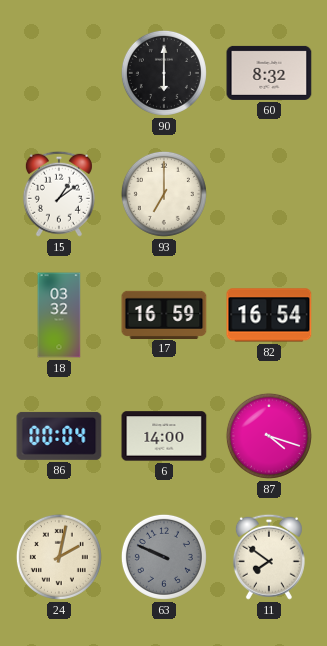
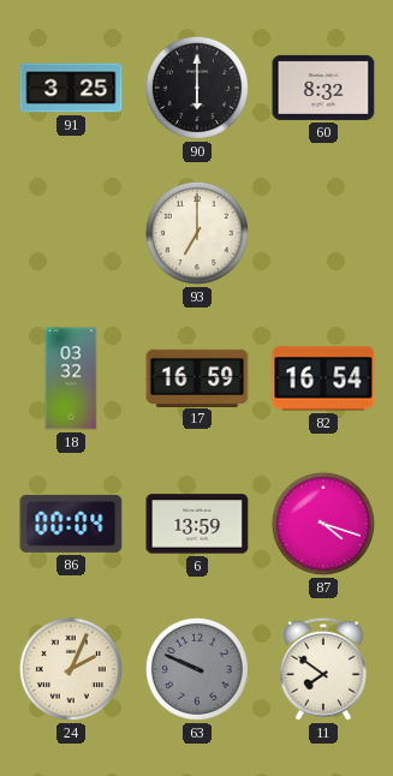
91: none -> 3:25 (71, 88)
15: 1:09 -> none (59, 194)
6: 14:00 -> 13:59 (197, 524)
24: 2:02 -> 2:04 (71, 669)
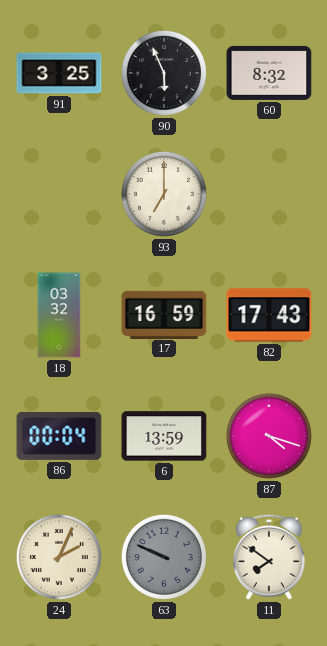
90: 6:00 -> 5:56 (164, 73)
82: 16:54 -> 17:43 (269, 315)
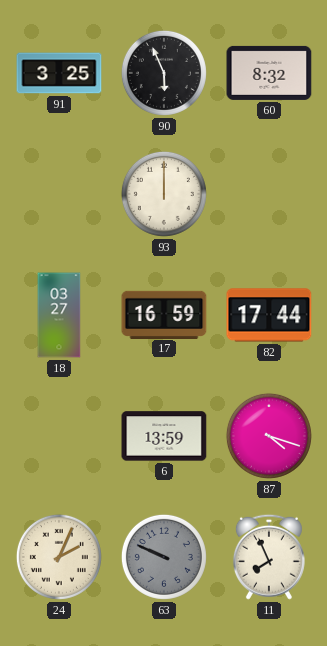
93: 7:00 -> 12:00 (164, 194)
18: 03:32 -> 03:27 (59, 315)
82: 17:43 -> 17:44 (269, 315)
86: 00:04 -> none (59, 436)
11: 7:51 -> 7:56 (269, 557)
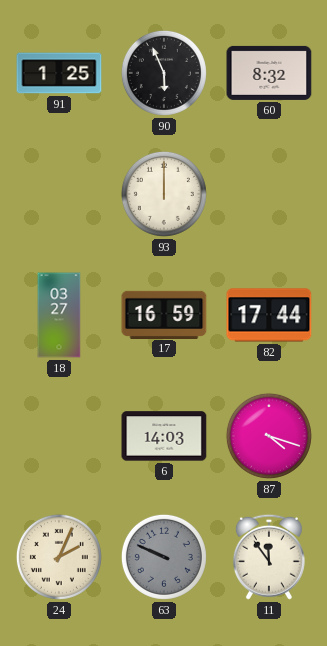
91: 3:25 -> 1:25 (59, 73)
6: 13:59 -> 14:03 (164, 436)
11: 7:56 -> 11:54 (269, 557)
